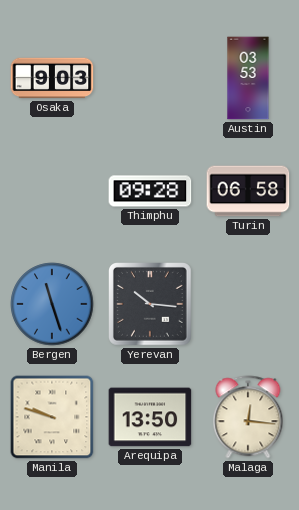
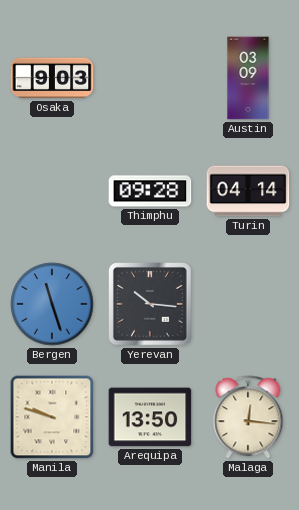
Austin: 03:53 -> 03:09 (248, 78)
Turin: 06:58 -> 04:14 (248, 191)
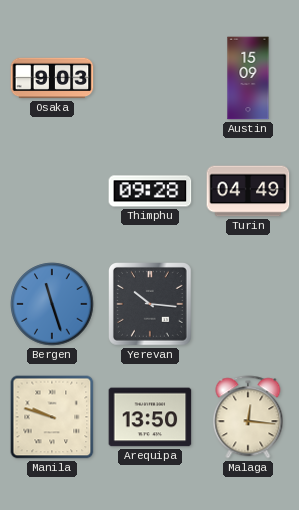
Austin: 03:09 -> 15:09 (248, 78)
Turin: 04:14 -> 04:49 (248, 191)
